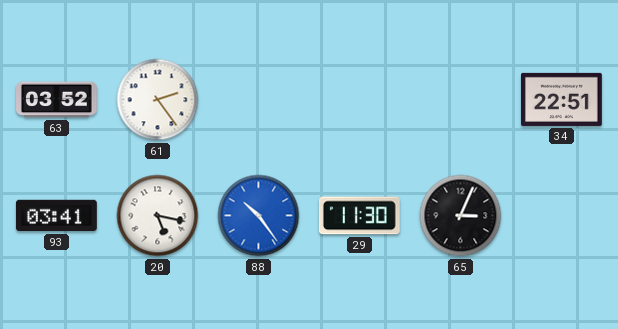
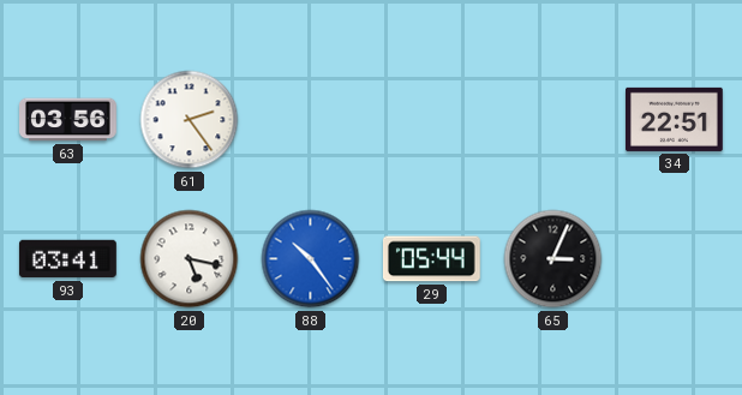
63: 03:52 -> 03:56 (68, 120)
29: 11:30 -> 05:44 (431, 259)
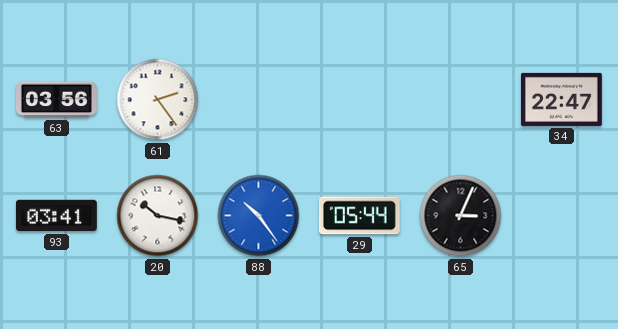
34: 22:51 -> 22:47 (562, 99)
20: 5:17 -> 10:17 (158, 216)
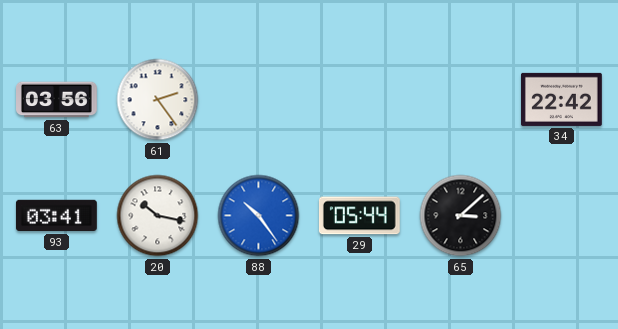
34: 22:47 -> 22:42 (562, 99)
65: 3:04 -> 3:08 (461, 216)
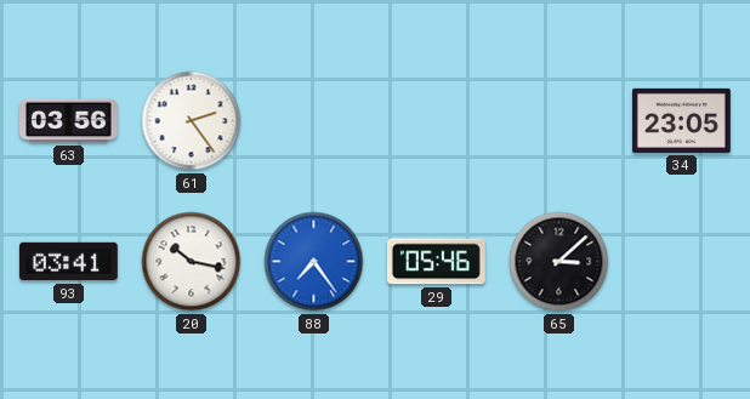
34: 22:42 -> 23:05 (682, 120)
88: 10:24 -> 7:24 (314, 262)
29: 05:44 -> 05:46 (436, 262)
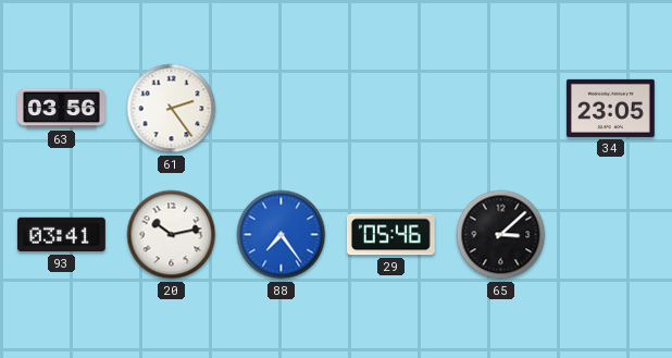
20: 10:17 -> 10:13 (172, 235)
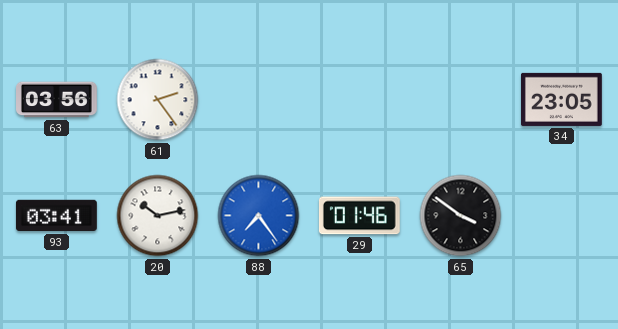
29: 05:46 -> 01:46 (359, 216)
65: 3:08 -> 3:51 (461, 216)
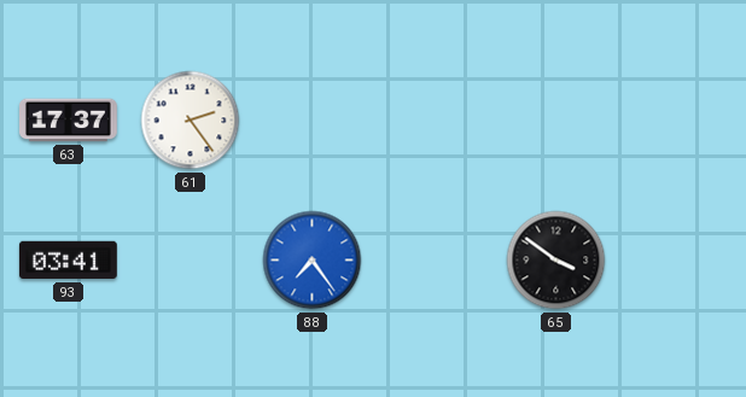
63: 03:56 -> 17:37 (69, 121)
34: 23:05 -> none (562, 99)
20: 10:13 -> none (158, 216)
29: 01:46 -> none (359, 216)
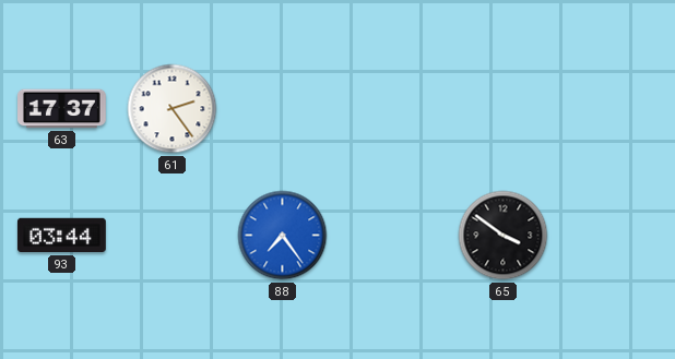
93: 03:41 -> 03:44 (61, 236)
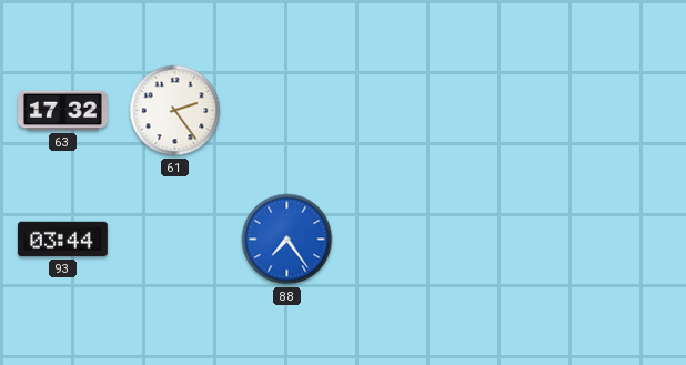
63: 17:37 -> 17:32 (63, 111)
65: 3:51 -> none (504, 236)
